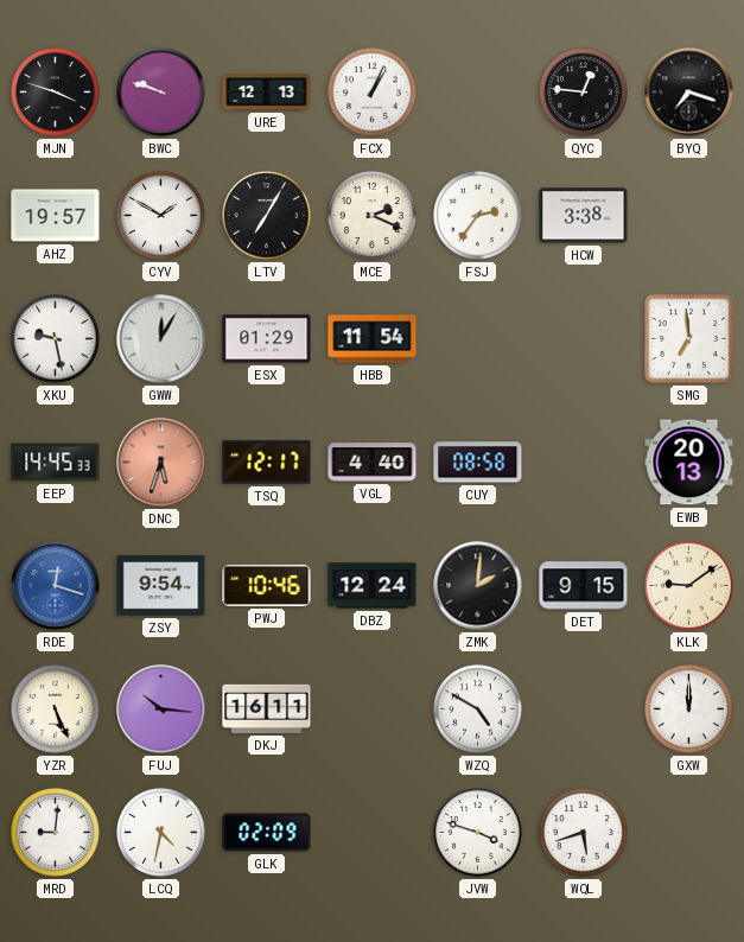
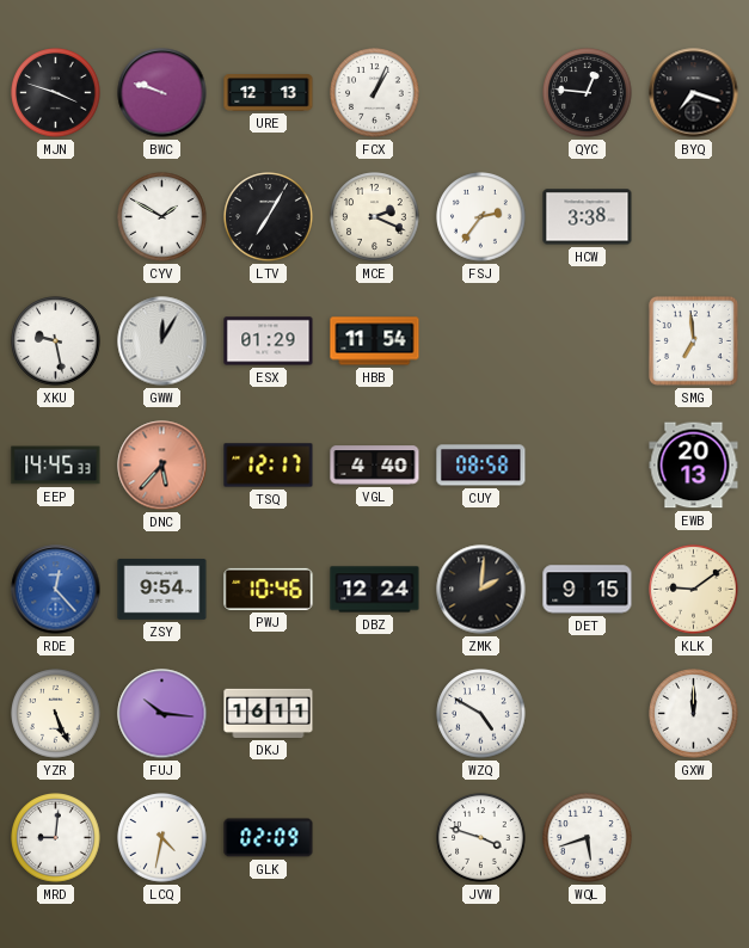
AHZ: 19:57 -> none (56, 216)
DNC: 5:33 -> 5:37 (162, 466)
RDE: 12:18 -> 12:23 (56, 590)
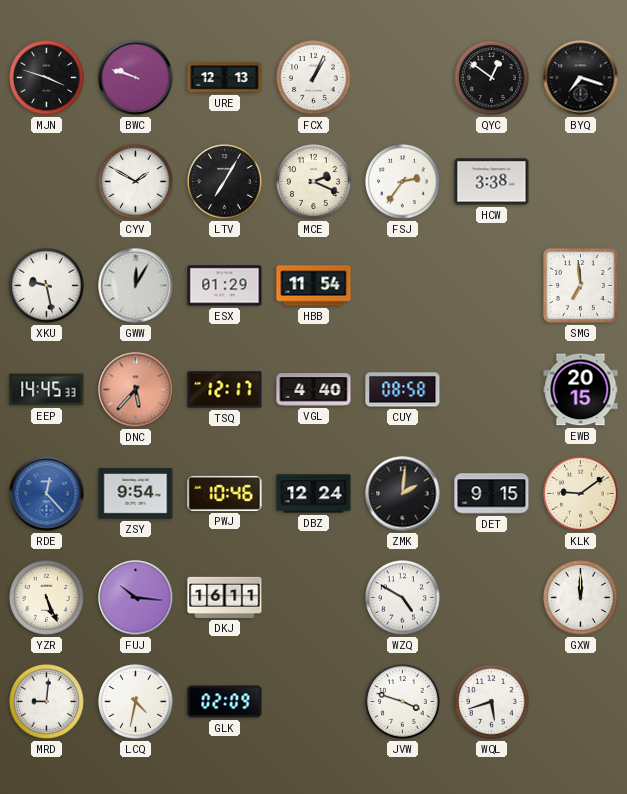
QYC: 12:46 -> 12:51 (492, 78)
EWB: 20:13 -> 20:15 (581, 390)
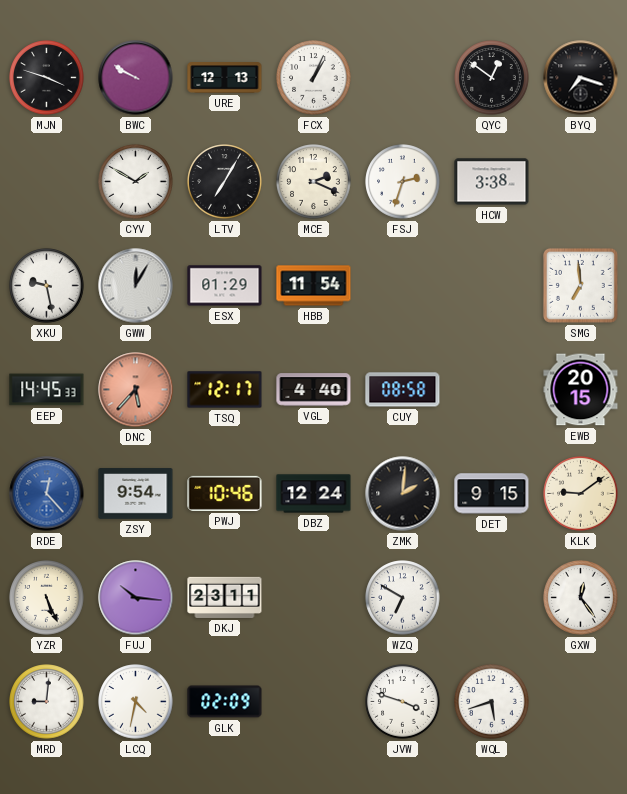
BWC: 9:48 -> 9:50 (136, 78)
FSJ: 2:36 -> 2:33 (403, 182)
DKJ: 16:11 -> 23:11 (225, 597)
WZQ: 4:50 -> 6:50 (403, 598)
GXW: 12:00 -> 12:24 (581, 598)
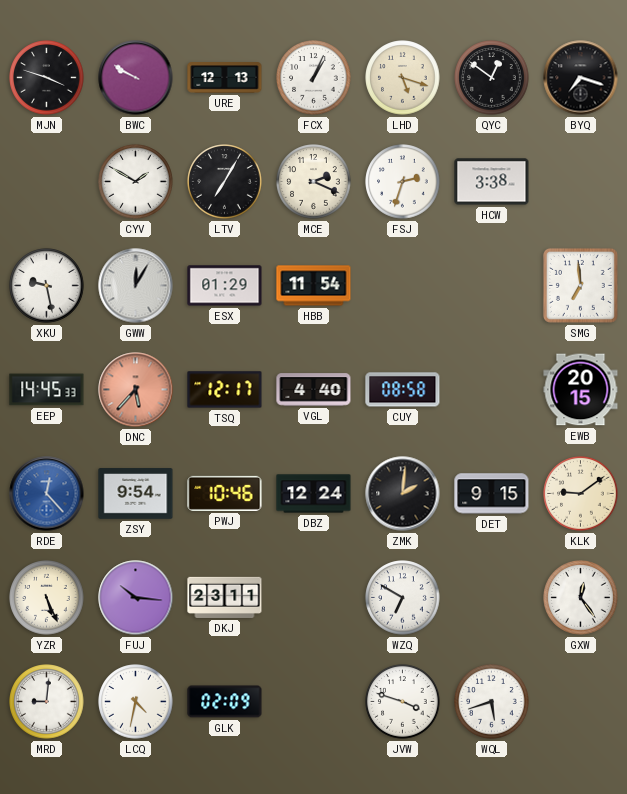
LHD: none -> 5:18 (403, 78)
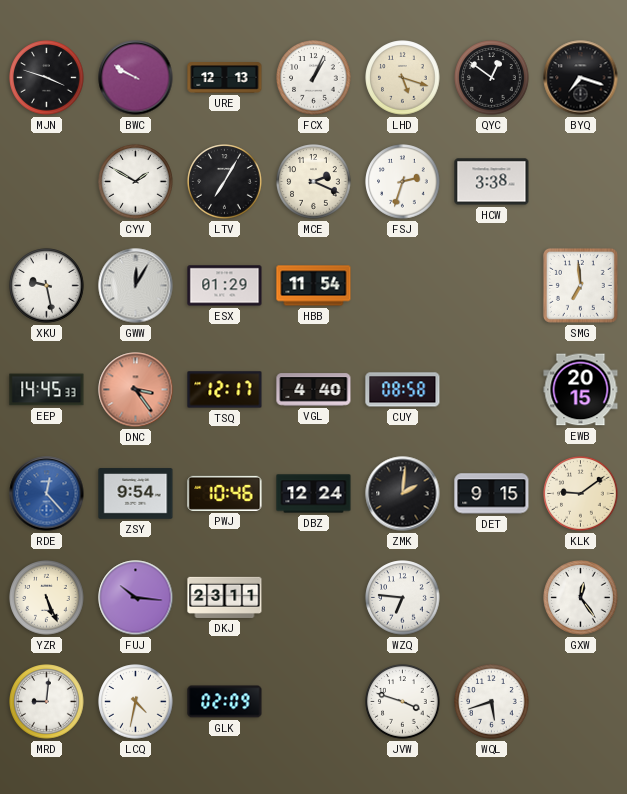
DNC: 5:37 -> 3:24 (136, 390)
WZQ: 6:50 -> 6:46 (403, 598)
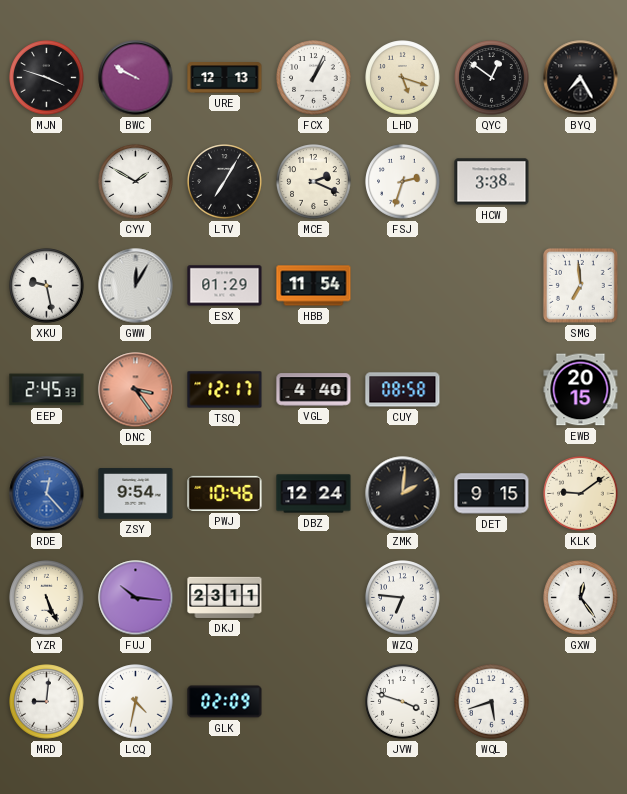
BYQ: 7:18 -> 7:25 (581, 78)
EEP: 14:45 -> 2:45 (47, 390)
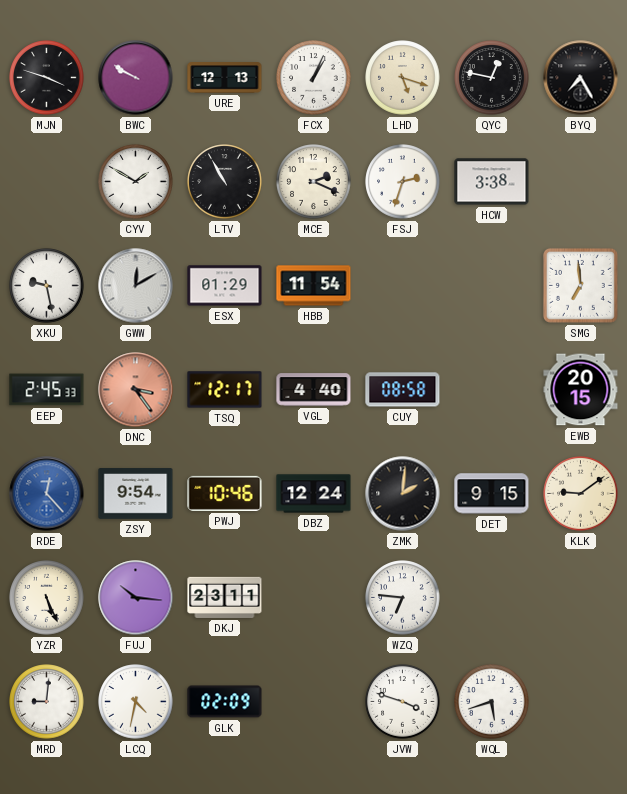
QYC: 12:51 -> 12:47 (492, 78)
LTV: 7:05 -> 10:55 (225, 182)
GWW: 12:05 -> 12:10 (136, 286)
GXW: 12:24 -> none (581, 598)
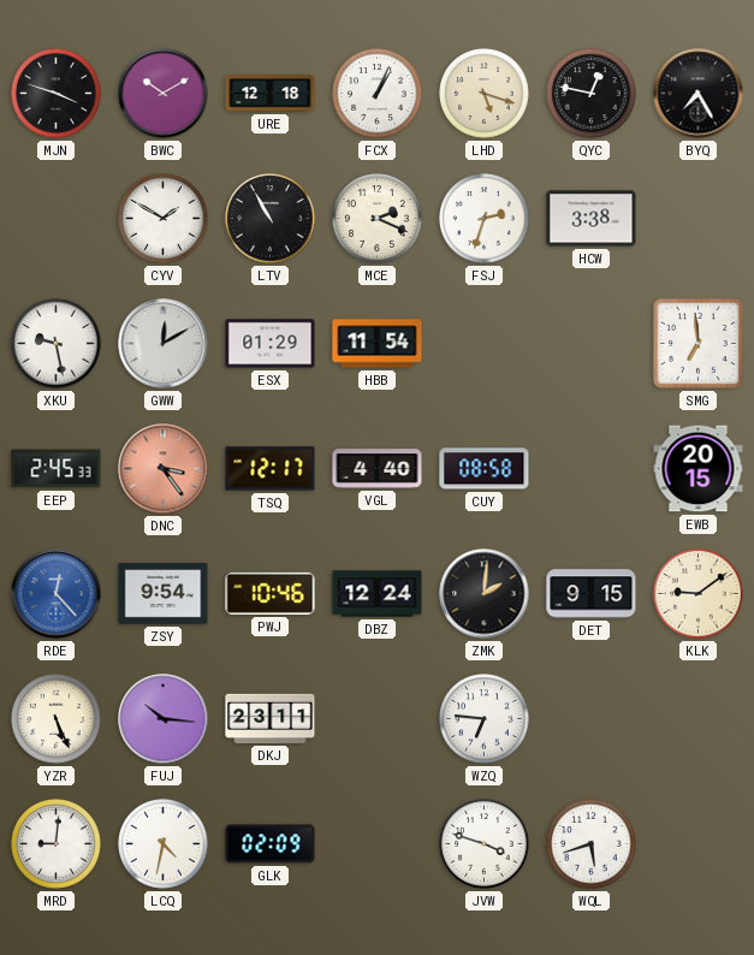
BWC: 9:50 -> 10:10 (164, 94)
URE: 12:13 -> 12:18 (271, 94)
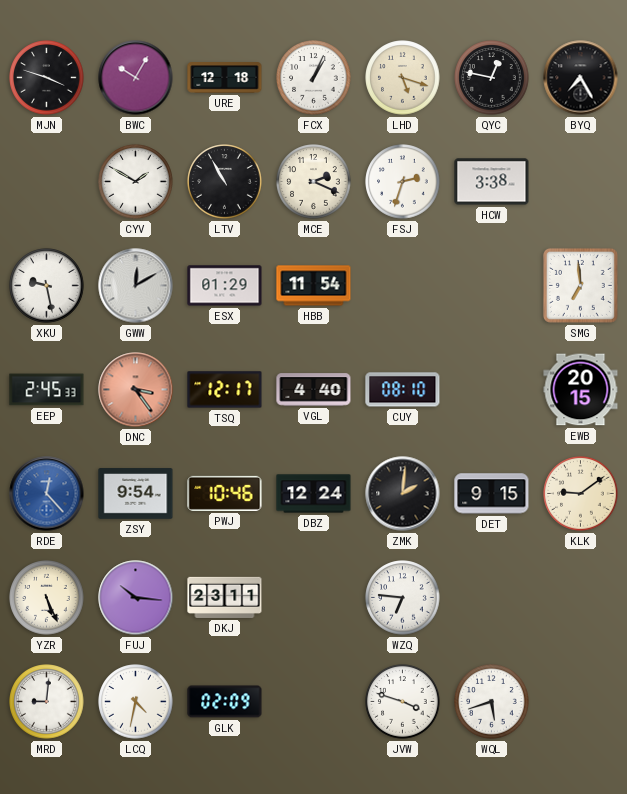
BWC: 10:10 -> 10:05 (136, 78)
CUY: 08:58 -> 08:10 (403, 390)
